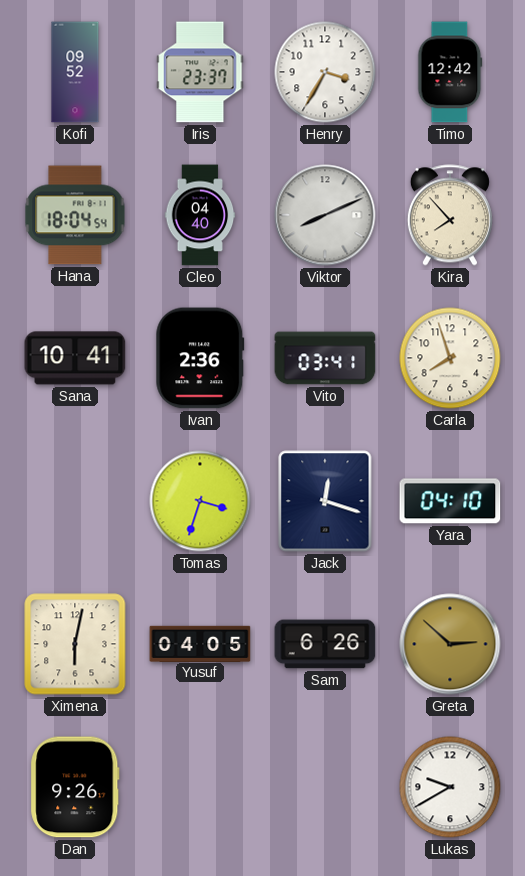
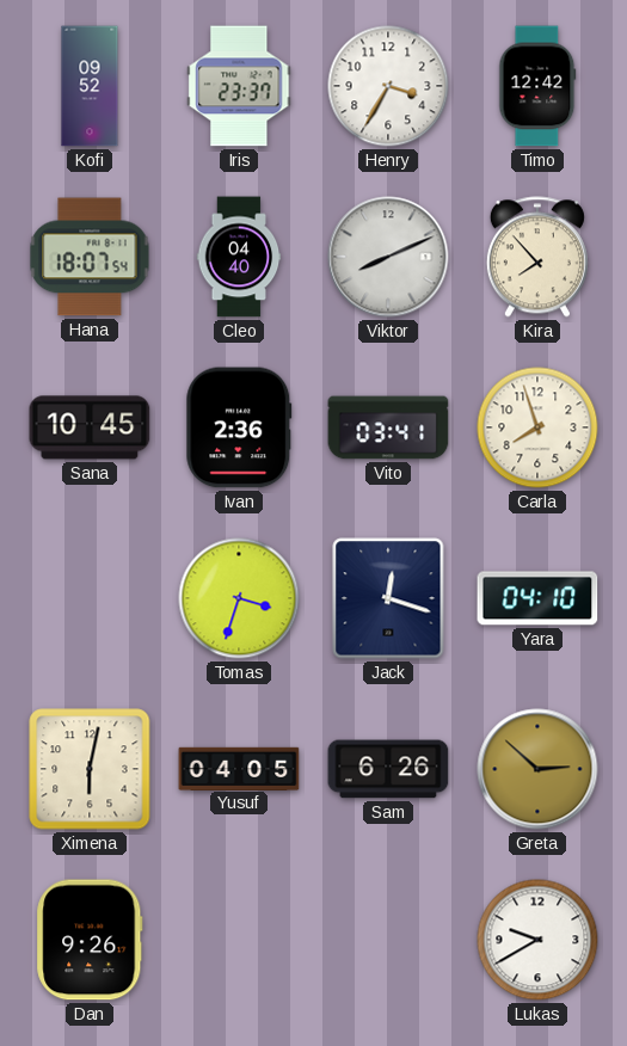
Hana: 18:04 -> 18:07 (90, 257)
Sana: 10:41 -> 10:45 (90, 427)
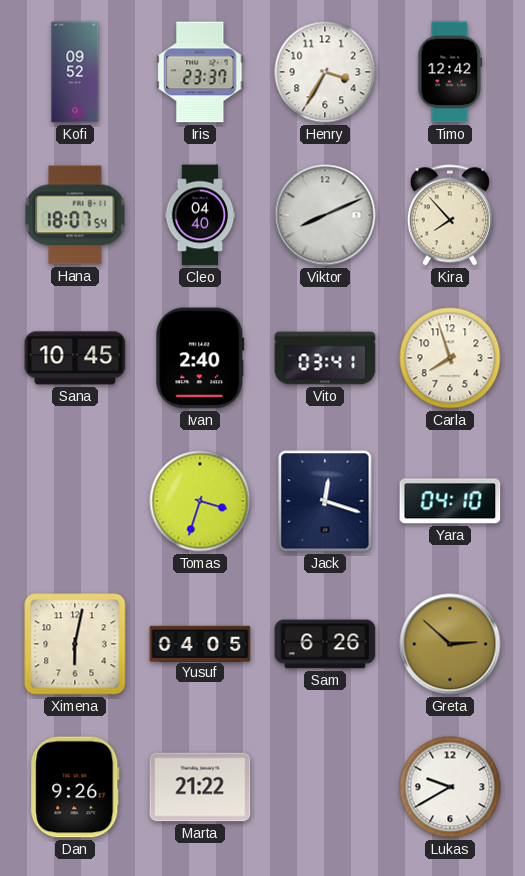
Ivan: 2:36 -> 2:40 (200, 358)
Marta: none -> 21:22 (200, 787)
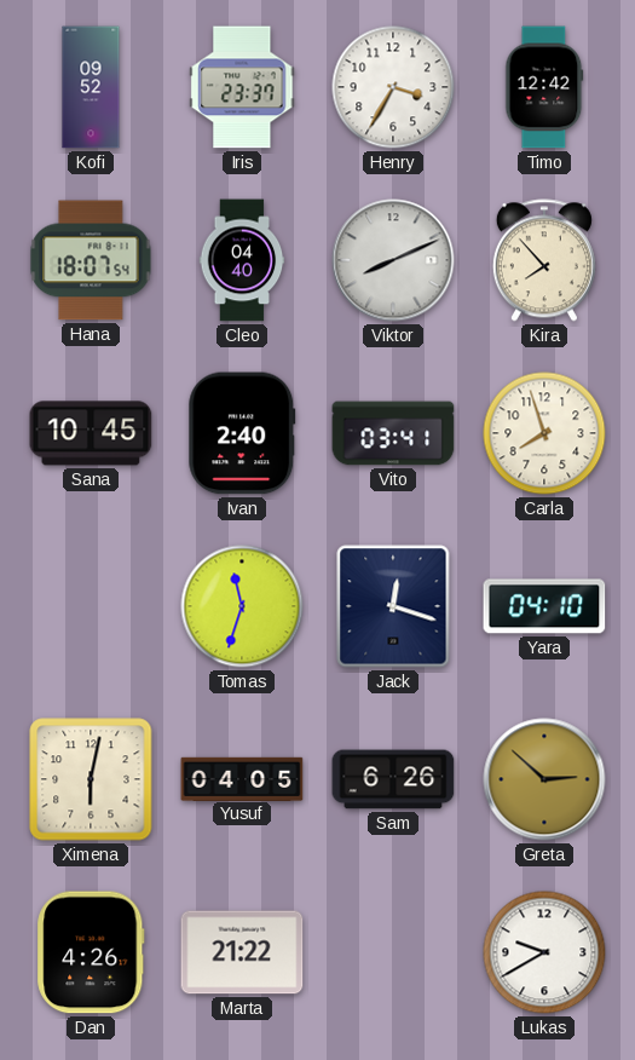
Tomas: 3:33 -> 11:33 (242, 606)
Dan: 9:26 -> 4:26 (91, 952)
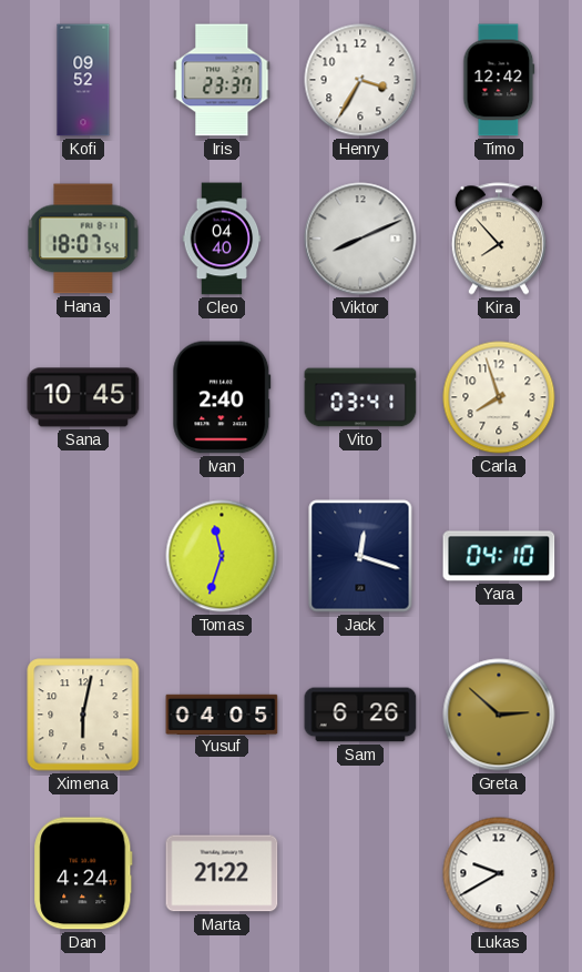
Dan: 4:26 -> 4:24 (83, 873)
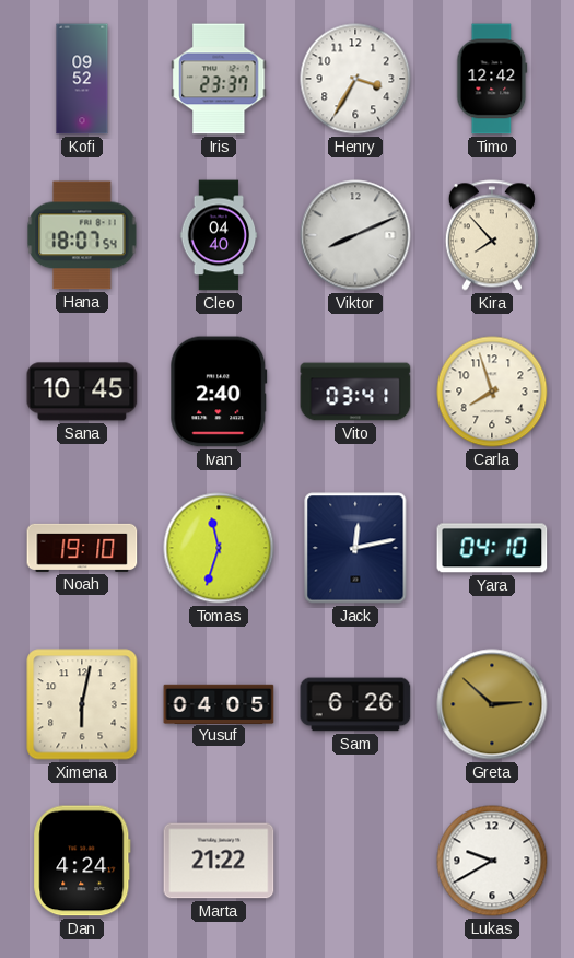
Noah: none -> 19:10 (82, 548)
Jack: 12:18 -> 12:13 (355, 548)
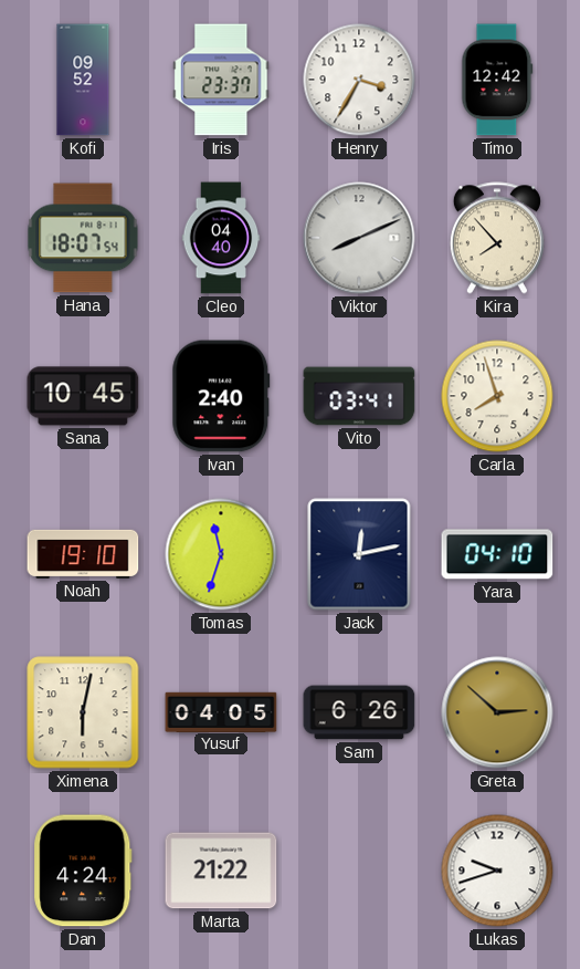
Lukas: 9:40 -> 9:42 (497, 871)
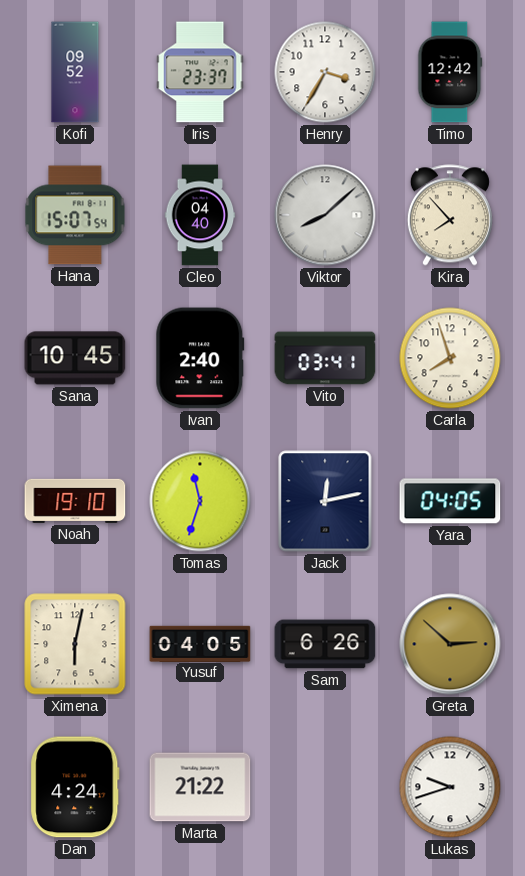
Hana: 18:07 -> 15:07 (75, 215)
Viktor: 8:11 -> 8:08 (325, 215)
Yara: 04:10 -> 04:05 (450, 501)
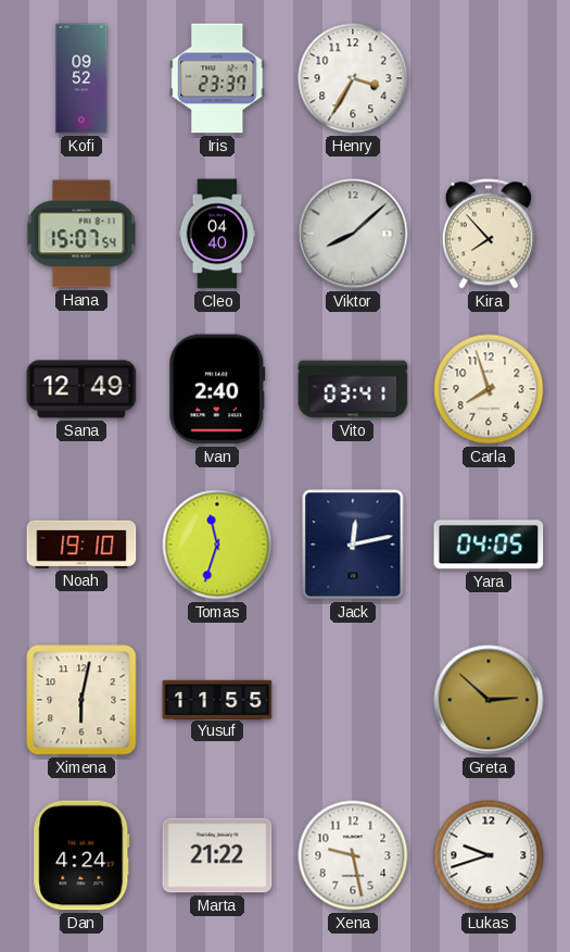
Timo: 12:42 -> none (450, 72)
Sana: 10:45 -> 12:49 (81, 389)
Yusuf: 04:05 -> 11:55 (217, 699)
Sam: 6:26 -> none (325, 644)
Xena: none -> 9:28 (353, 855)
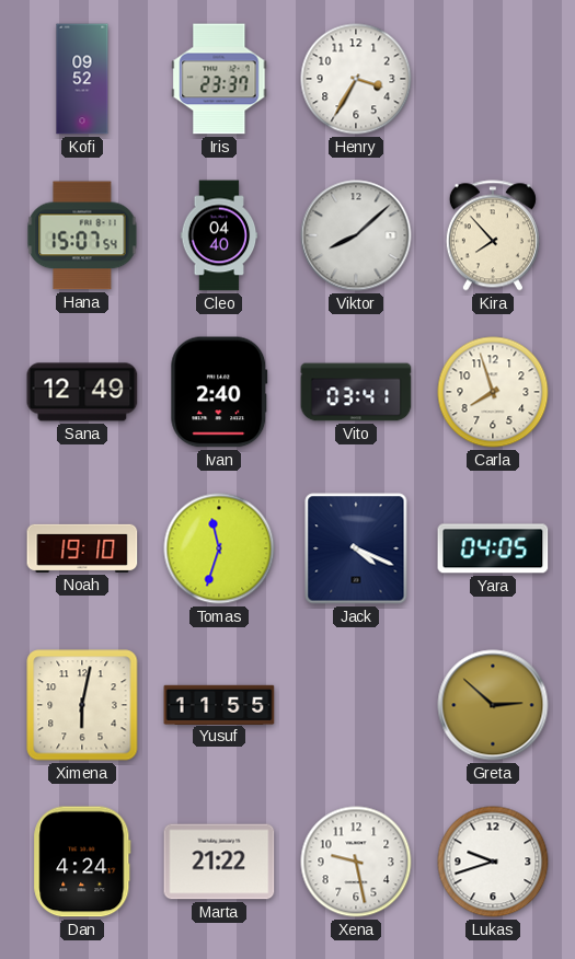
Jack: 12:13 -> 4:19 (356, 548)
